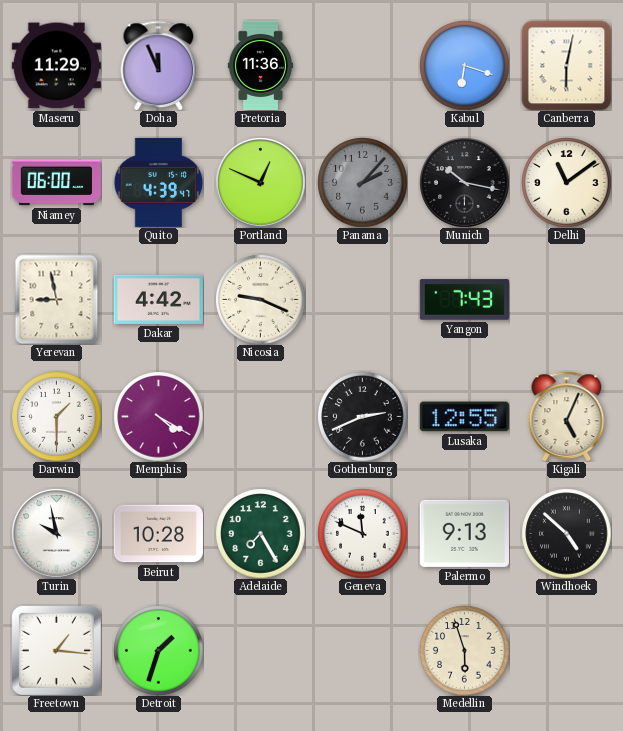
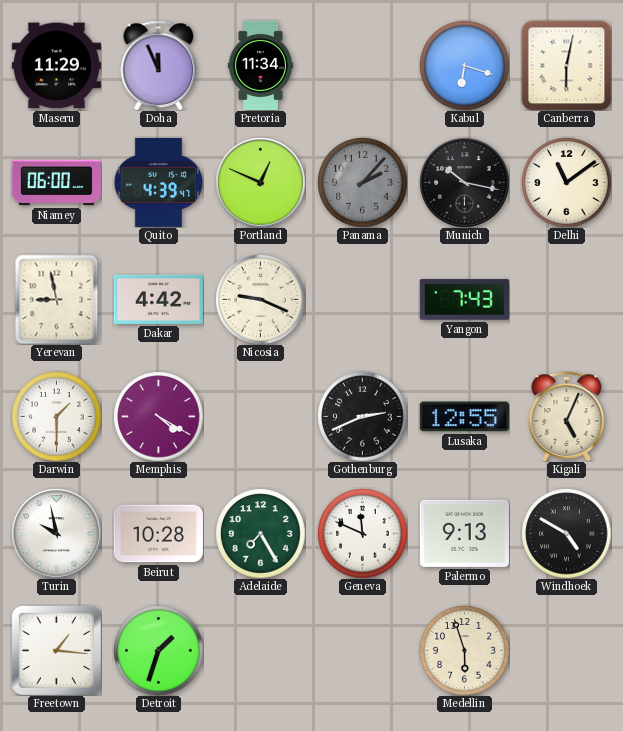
Pretoria: 11:36 -> 11:34 (261, 65)
Windhoek: 4:52 -> 4:50 (566, 533)
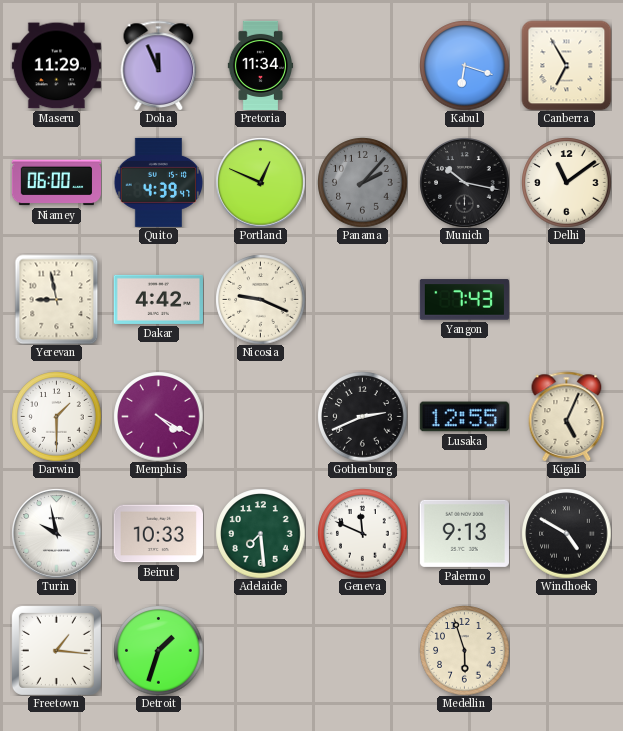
Canberra: 6:02 -> 6:55 (566, 65)
Beirut: 10:28 -> 10:33 (158, 534)
Adelaide: 7:25 -> 7:29 (260, 533)
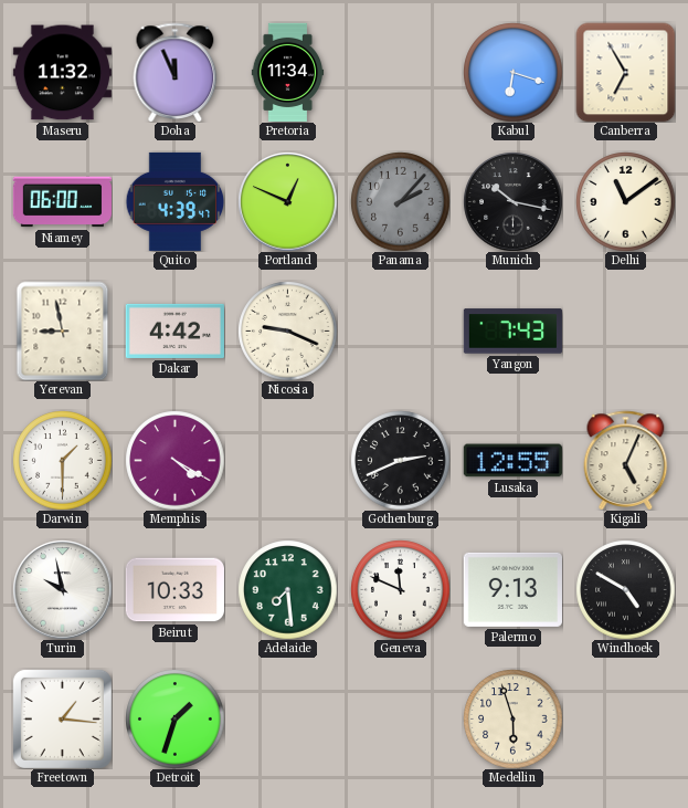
Maseru: 11:29 -> 11:32 (62, 73)
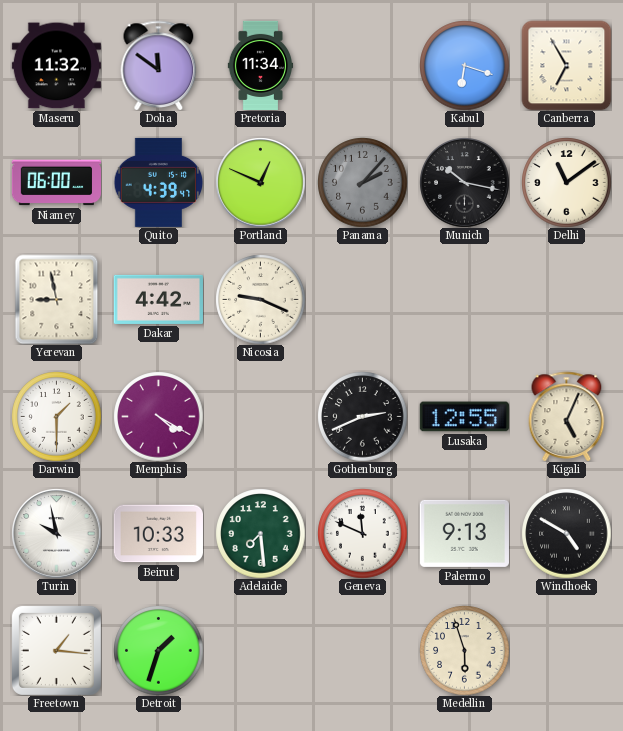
Doha: 11:56 -> 11:51 (159, 65)
Yangon: 7:43 -> none (512, 332)
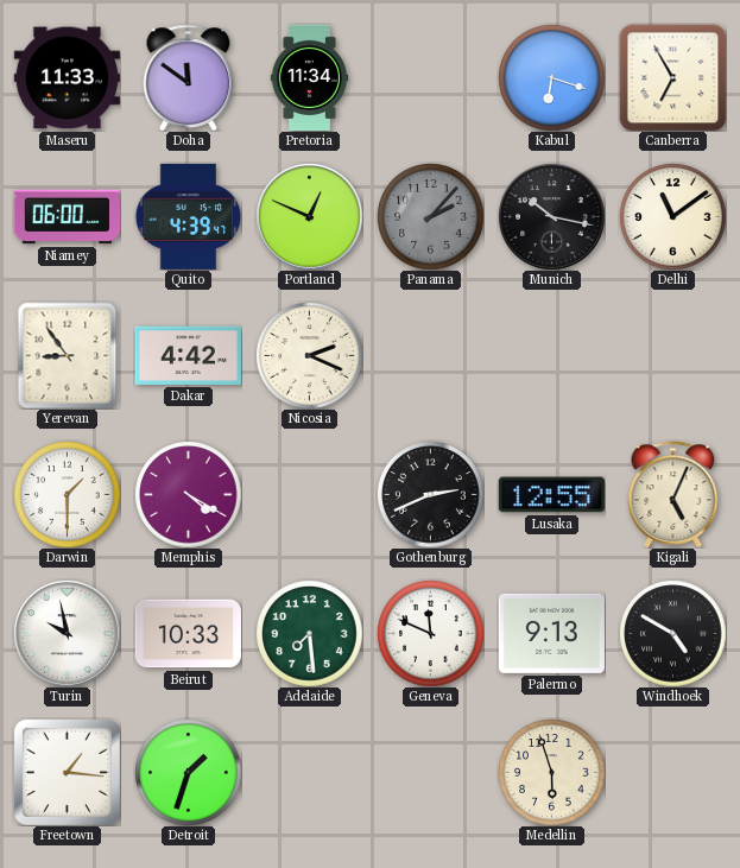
Maseru: 11:32 -> 11:33 (67, 78)
Yerevan: 8:58 -> 8:54 (68, 355)
Nicosia: 9:19 -> 2:19 (309, 355)
